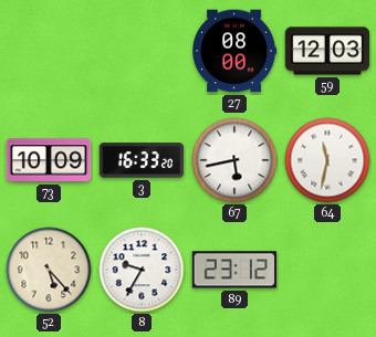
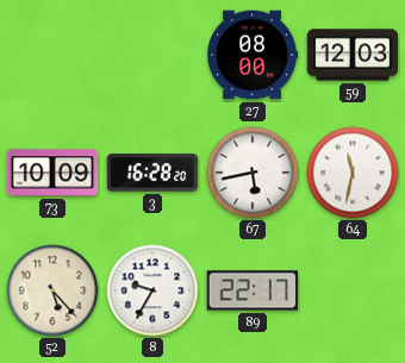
3: 16:33 -> 16:28 (152, 173)
89: 23:12 -> 22:17 (253, 290)
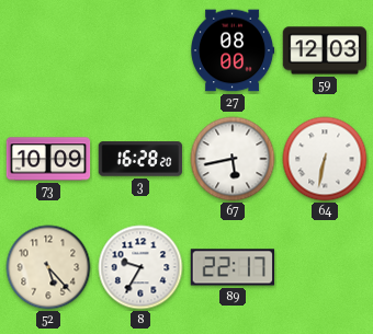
64: 11:32 -> 6:32 (325, 159)
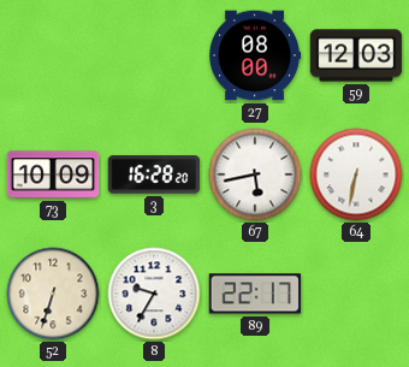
52: 5:23 -> 6:33 (53, 294)
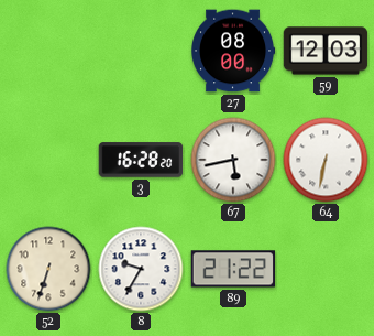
73: 10:09 -> none (53, 174)
89: 22:17 -> 21:22 (233, 269)
